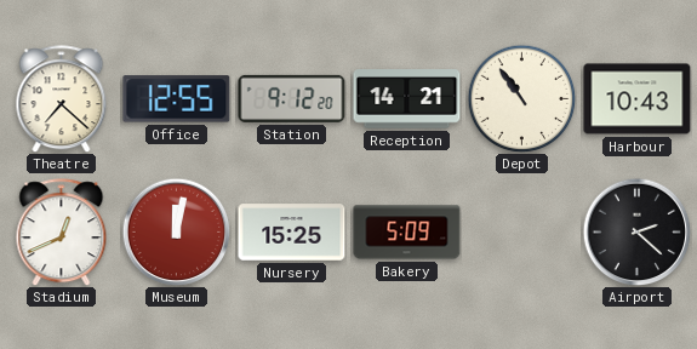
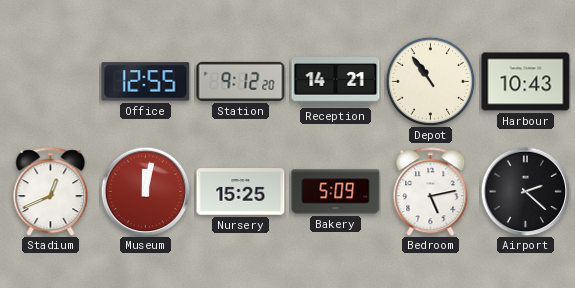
Theatre: 7:22 -> none (62, 99)
Bedroom: none -> 5:13 (431, 192)
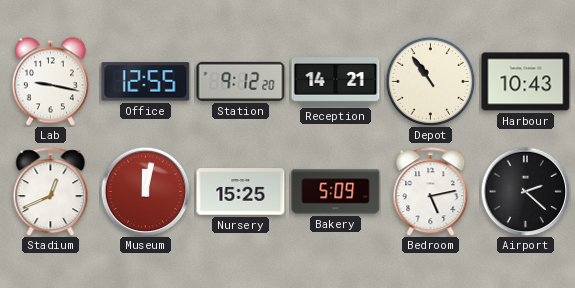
Lab: none -> 9:17 (50, 82)
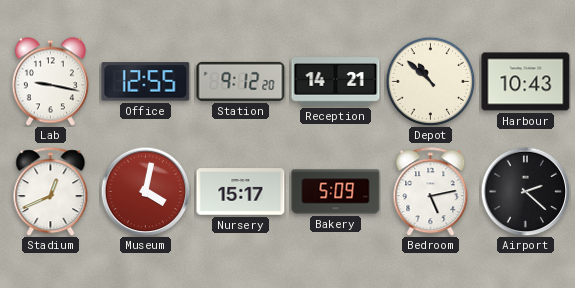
Depot: 10:54 -> 10:52 (430, 81)
Museum: 12:02 -> 4:02 (145, 191)
Nursery: 15:25 -> 15:17 (241, 192)
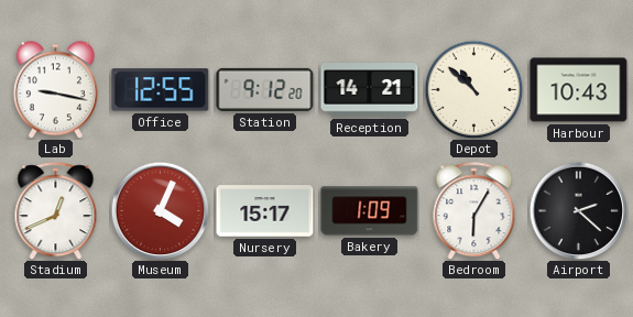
Museum: 4:02 -> 4:04 (160, 210)
Bakery: 5:09 -> 1:09 (370, 211)
Bedroom: 5:13 -> 6:05 (474, 211)
